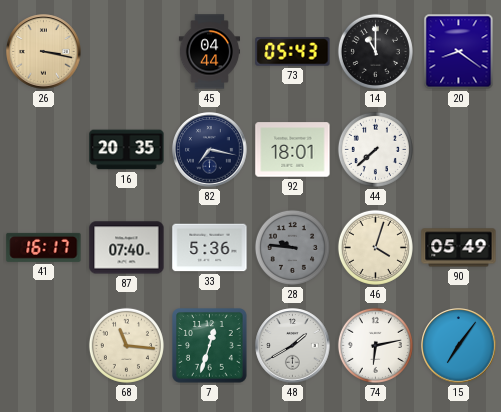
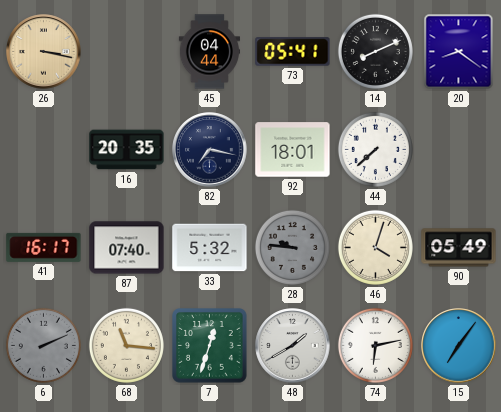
73: 05:43 -> 05:41 (293, 52)
14: 11:00 -> 8:11 (375, 51)
33: 5:36 -> 5:32 (210, 248)
6: none -> 2:11 (43, 345)
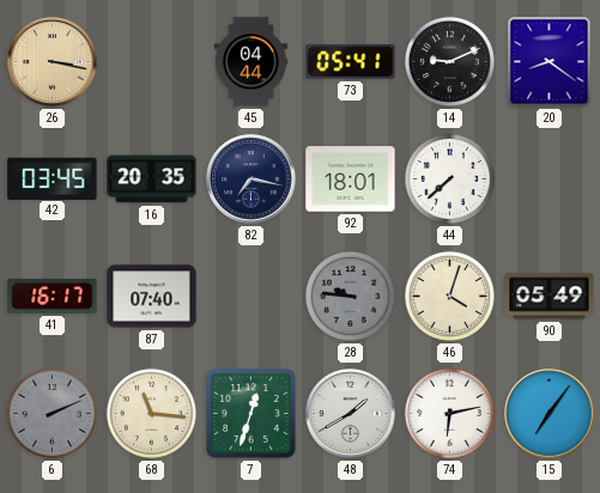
14: 8:11 -> 9:11 (449, 61)
42: none -> 03:45 (53, 178)
33: 5:32 -> none (210, 248)
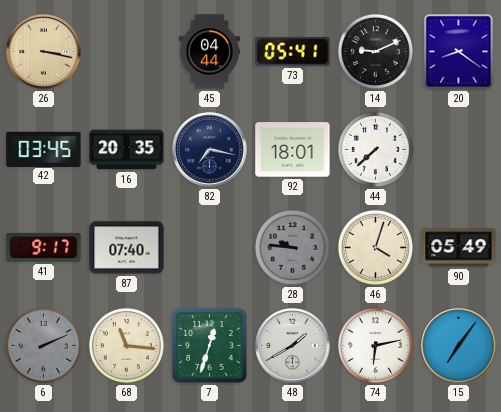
41: 16:17 -> 9:17 (44, 247)
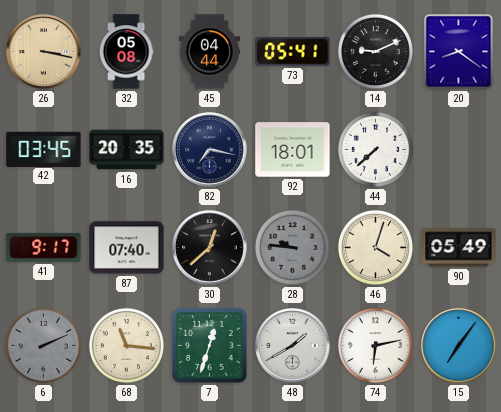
32: none -> 05:08 (126, 52)
30: none -> 12:38 (210, 248)
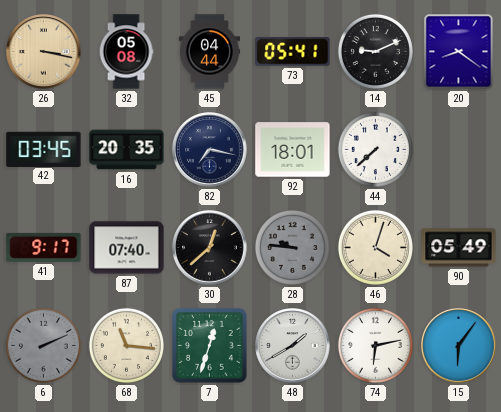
15: 7:06 -> 6:06 (459, 346)
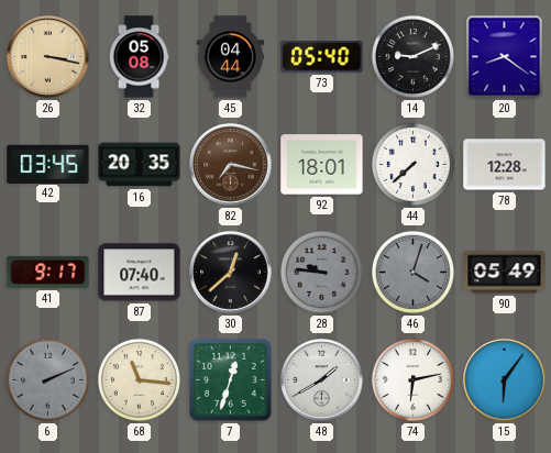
73: 05:41 -> 05:40 (322, 57)
82 dial: navy -> brown (231, 165)
78: none -> 12:28 (505, 165)
46 dial: cream -> grey (412, 272)
